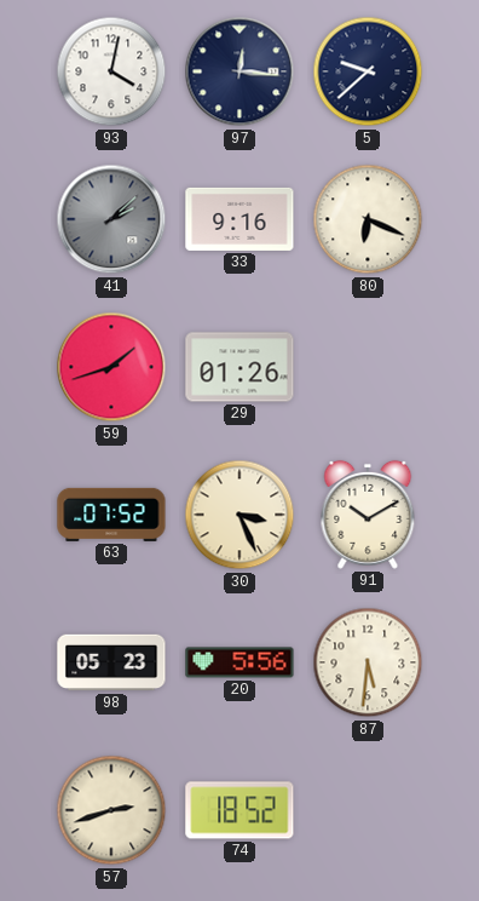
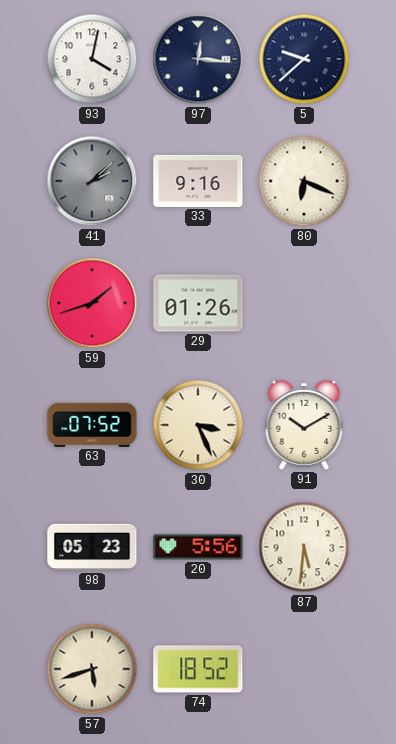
57: 2:42 -> 5:42 (92, 669)
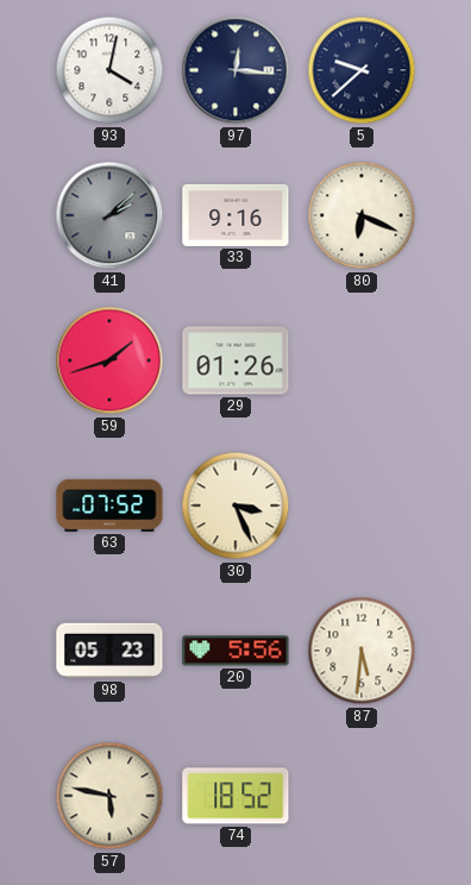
91: 10:10 -> none (304, 425)
57: 5:42 -> 5:47 (109, 796)
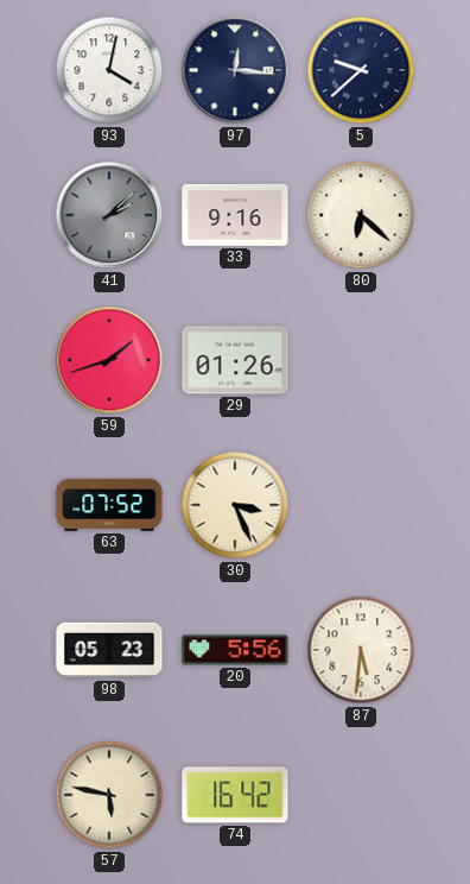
80: 6:19 -> 6:22 (361, 215)
74: 18:52 -> 16:42 (235, 795)
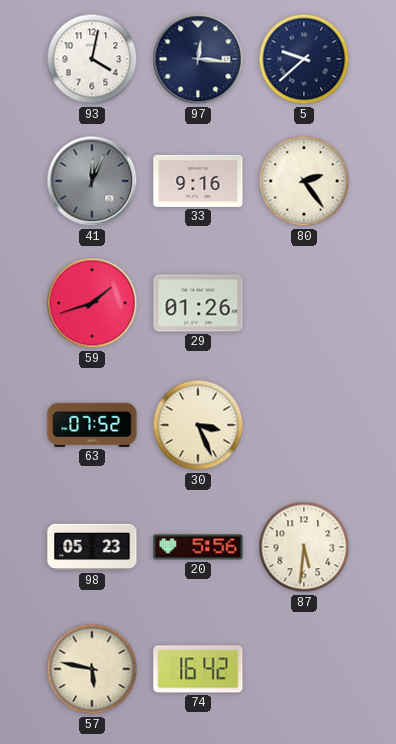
41: 2:08 -> 12:04 (92, 181)
80: 6:22 -> 2:24 (304, 181)
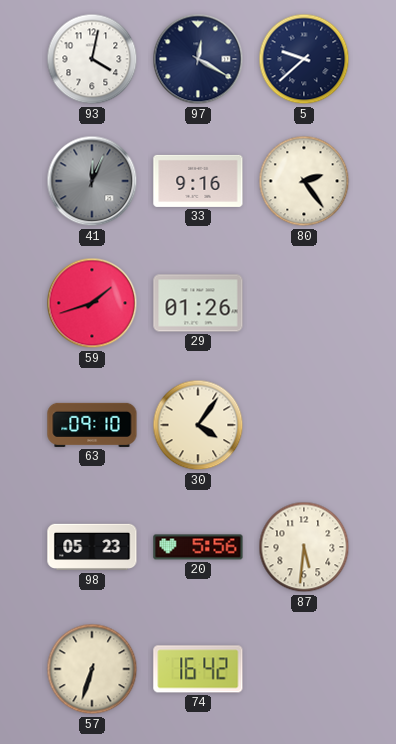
97: 12:16 -> 12:20 (198, 59)
63: 07:52 -> 09:10 (92, 425)
30: 3:26 -> 4:06 (198, 425)
57: 5:47 -> 6:33 (92, 669)
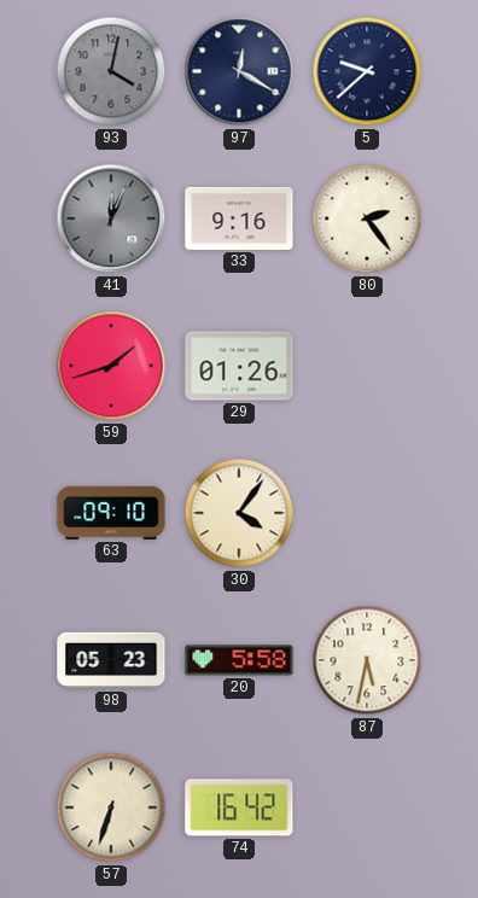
93 dial: white -> grey (111, 71)
20: 5:56 -> 5:58 (239, 660)
87: 5:31 -> 5:32 (367, 660)
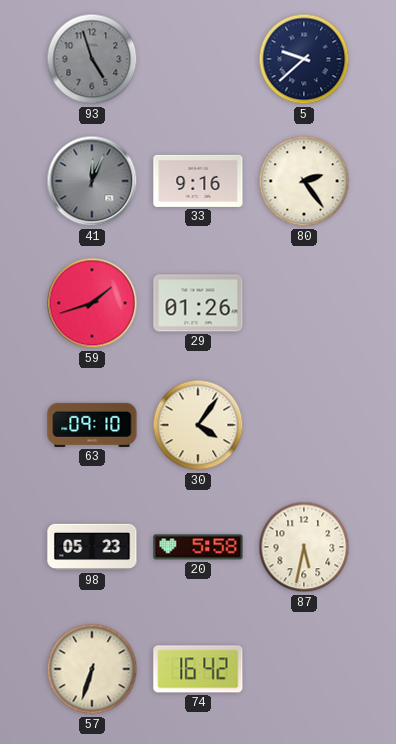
93: 4:02 -> 4:57 (92, 59)
97: 12:20 -> none (239, 71)
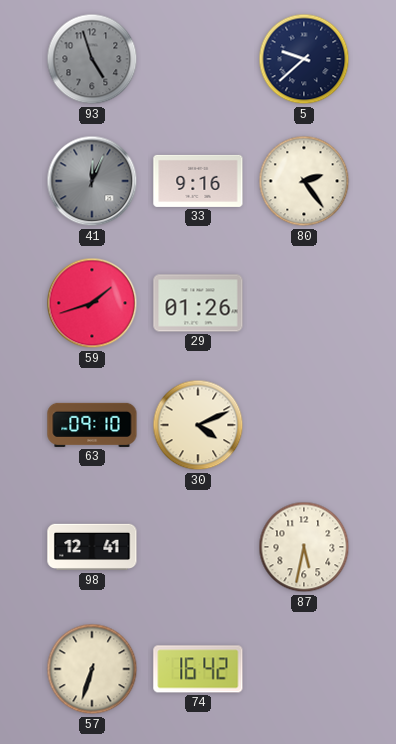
30: 4:06 -> 4:11 (198, 425)
98: 05:23 -> 12:41 (92, 547)
20: 5:58 -> none (198, 547)
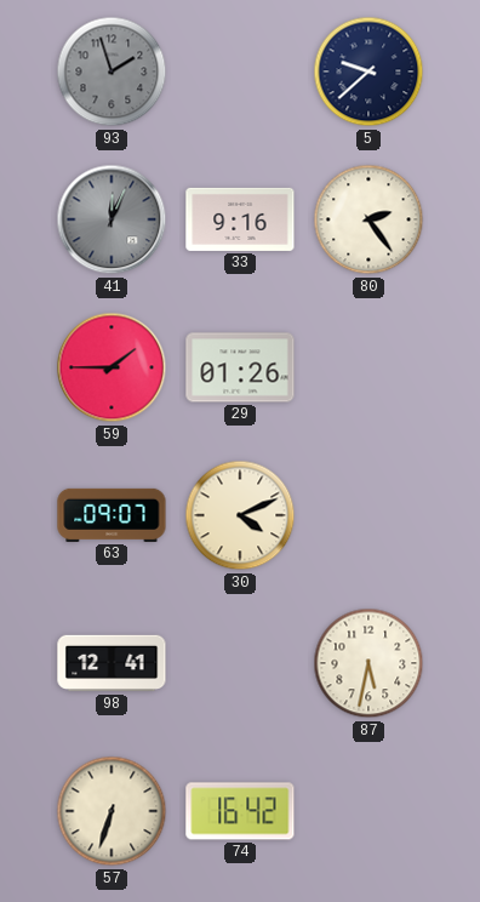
93: 4:57 -> 1:57 (112, 72)
59: 1:42 -> 1:45 (112, 367)
63: 09:10 -> 09:07 (112, 515)
